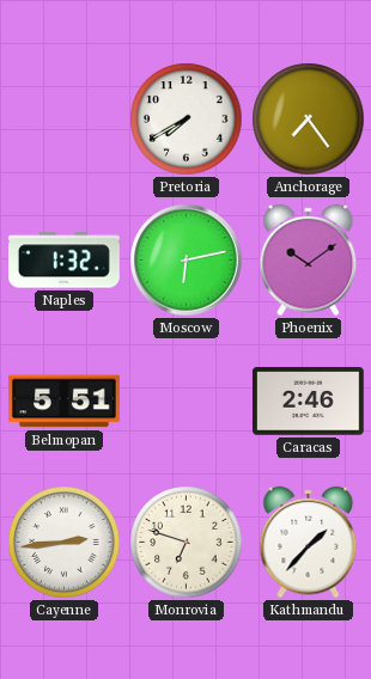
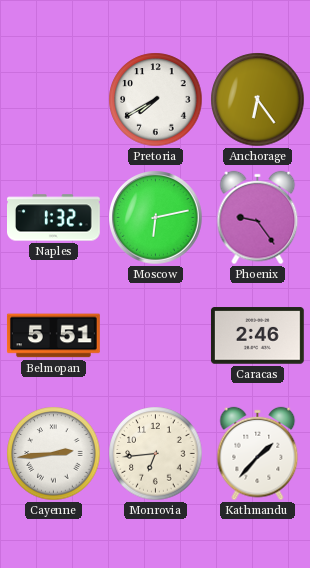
Anchorage: 7:24 -> 6:24 (258, 100)
Phoenix: 10:09 -> 9:24 (258, 218)
Monrovia: 6:48 -> 6:44 (156, 454)
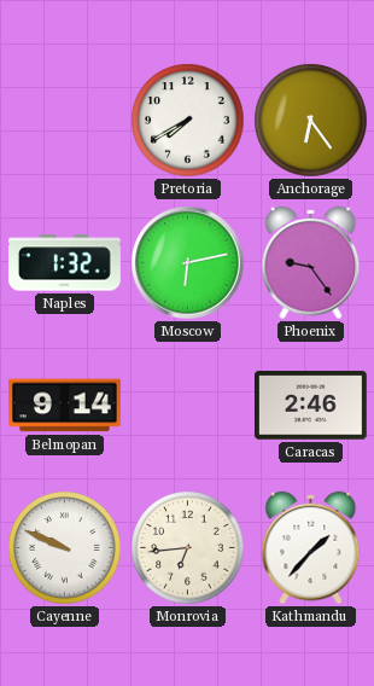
Belmopan: 5:51 -> 9:14 (65, 406)
Cayenne: 2:44 -> 9:49 (65, 548)
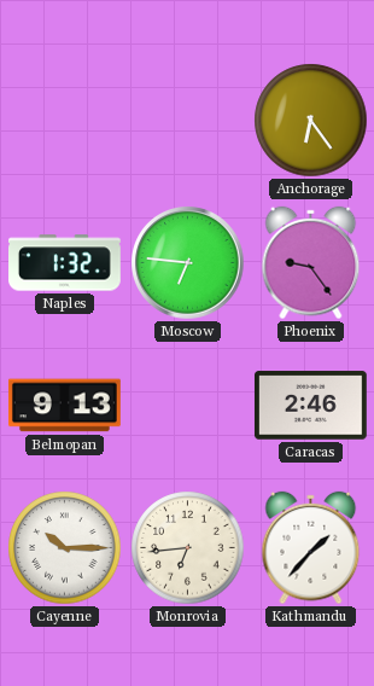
Pretoria: 7:40 -> none (188, 121)
Moscow: 6:13 -> 6:46 (188, 263)
Belmopan: 9:14 -> 9:13 (65, 406)
Cayenne: 9:49 -> 10:15 (65, 548)
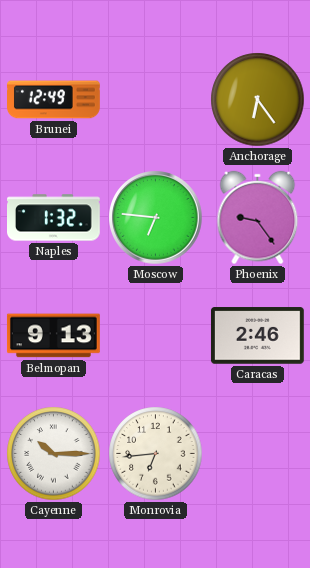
Brunei: none -> 12:49 (54, 100)
Kathmandu: 1:37 -> none (311, 548)
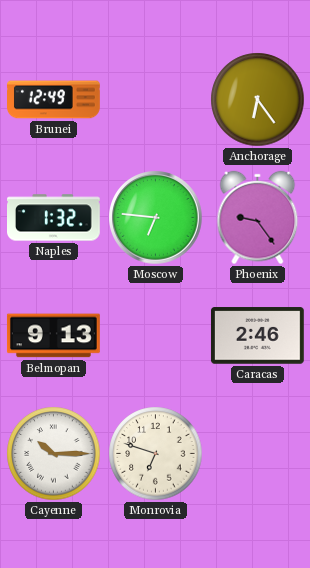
Monrovia: 6:44 -> 6:48 (156, 454)
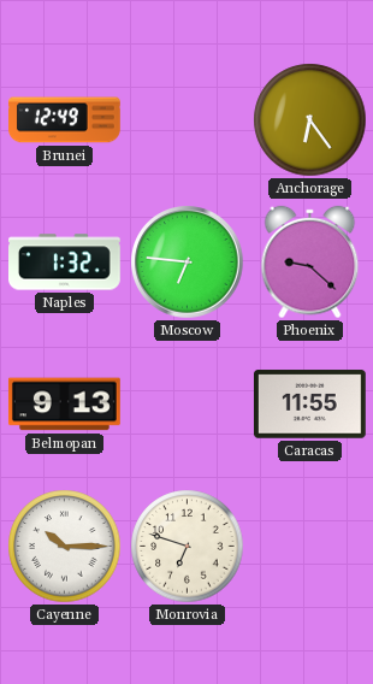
Phoenix: 9:24 -> 9:22 (310, 263)
Caracas: 2:46 -> 11:55 (309, 405)
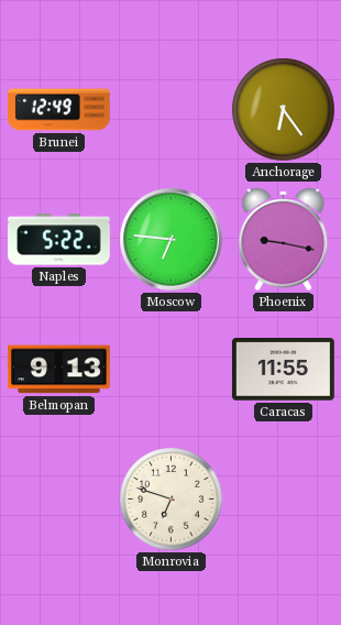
Naples: 1:32 -> 5:22 (59, 240)
Phoenix: 9:22 -> 9:17 (284, 240)
Cayenne: 10:15 -> none (65, 547)
